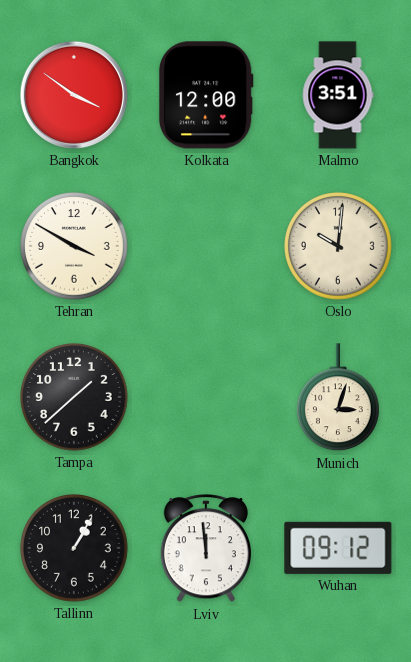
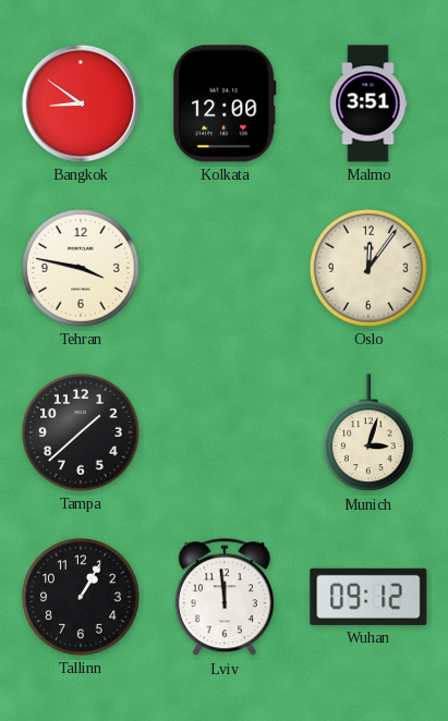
Bangkok: 3:51 -> 8:51 (81, 103)
Tehran: 3:50 -> 3:47 (82, 269)
Oslo: 10:01 -> 12:06 (370, 269)
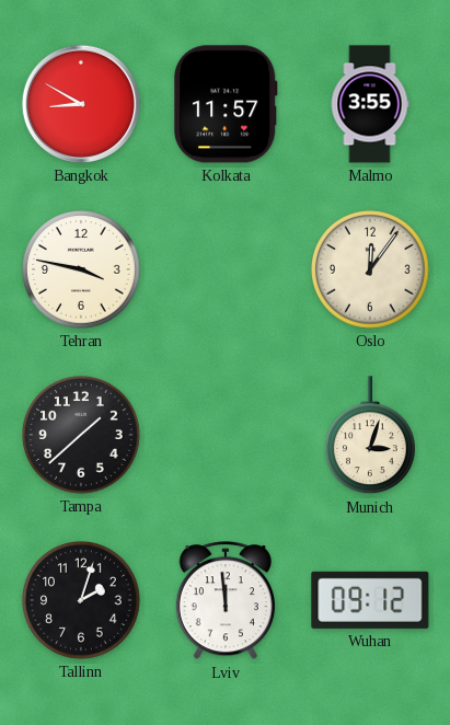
Bangkok: 8:51 -> 8:50 (81, 104)
Kolkata: 12:00 -> 11:57 (226, 104)
Malmo: 3:51 -> 3:55 (370, 104)
Tallinn: 1:05 -> 2:03 (82, 601)
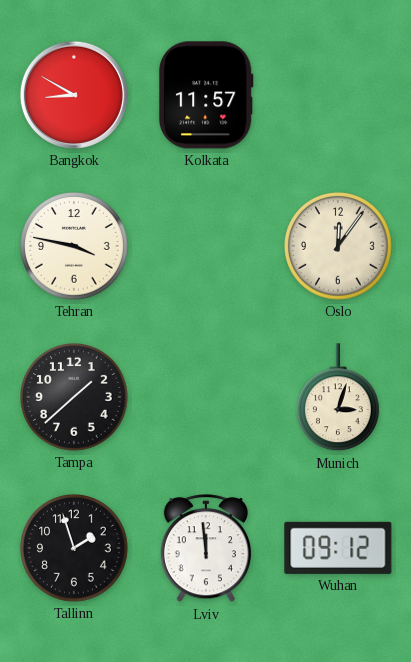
Malmo: 3:55 -> none (370, 104)
Tallinn: 2:03 -> 1:57 (75, 549)
